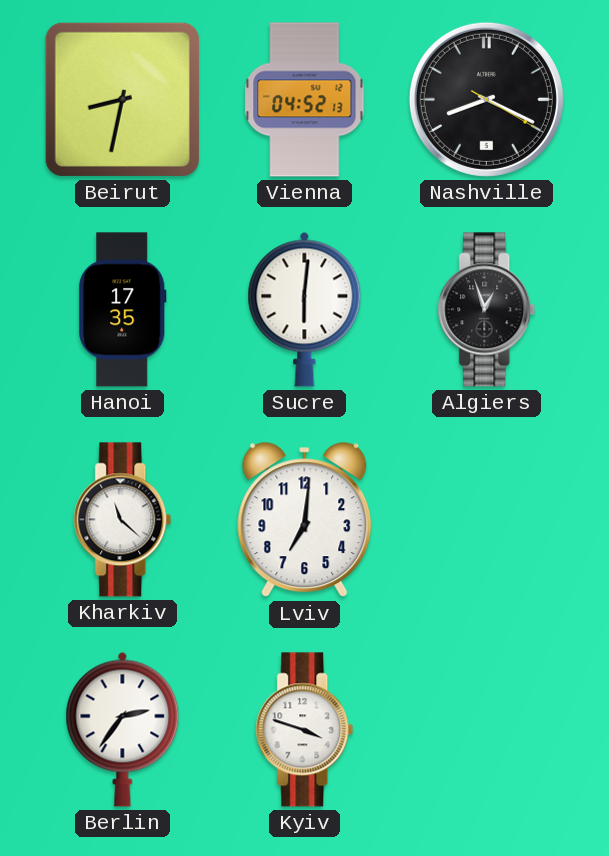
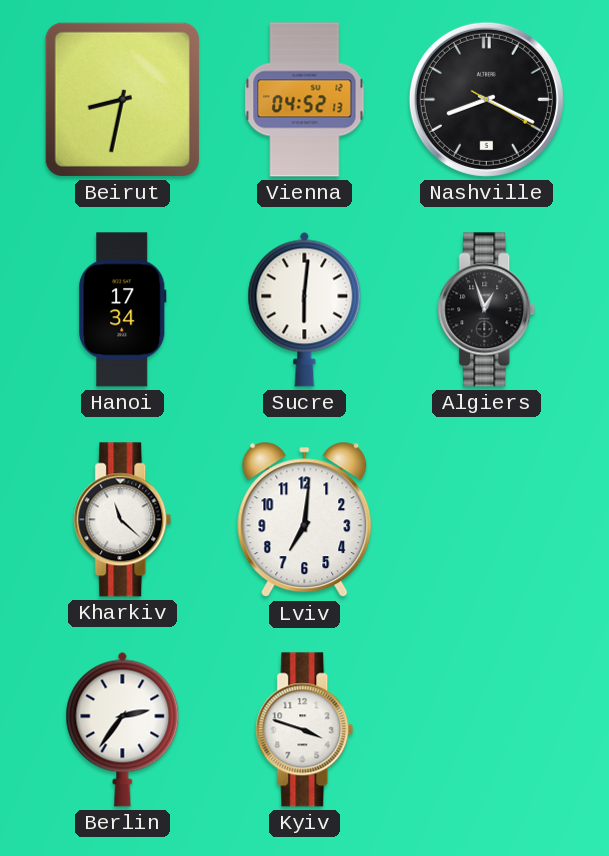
Hanoi: 17:35 -> 17:34 (123, 310)
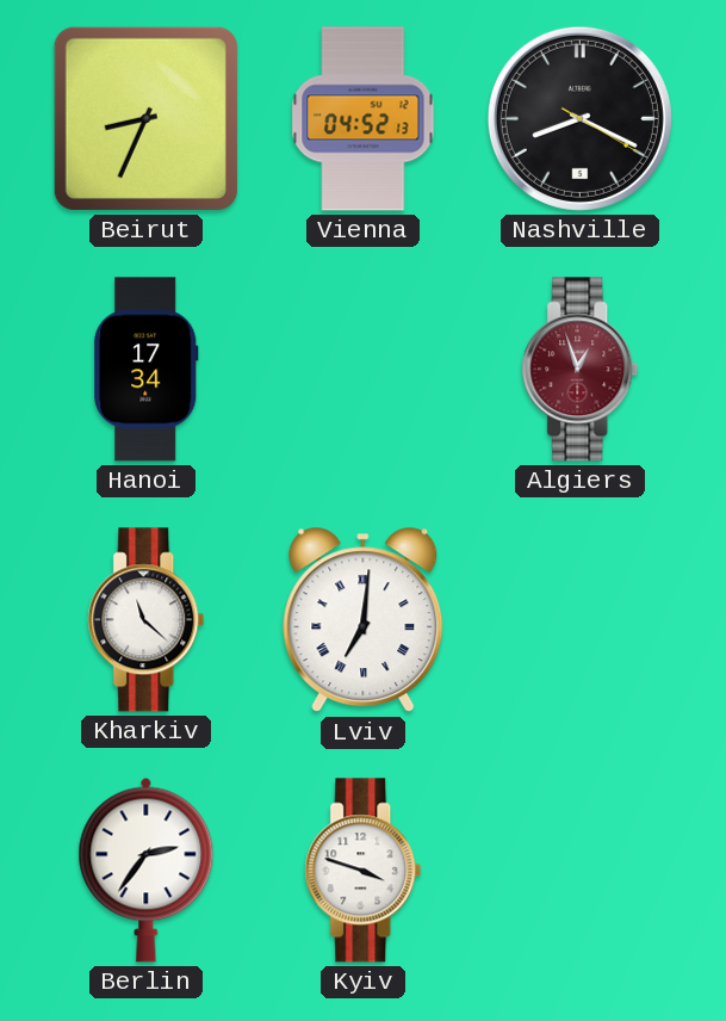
Beirut: 8:32 -> 8:34 (145, 118)
Sucre: 6:01 -> none (305, 309)
Algiers dial: black -> burgundy (581, 370)
Lviv numerals: Arabic -> Roman (364, 620)
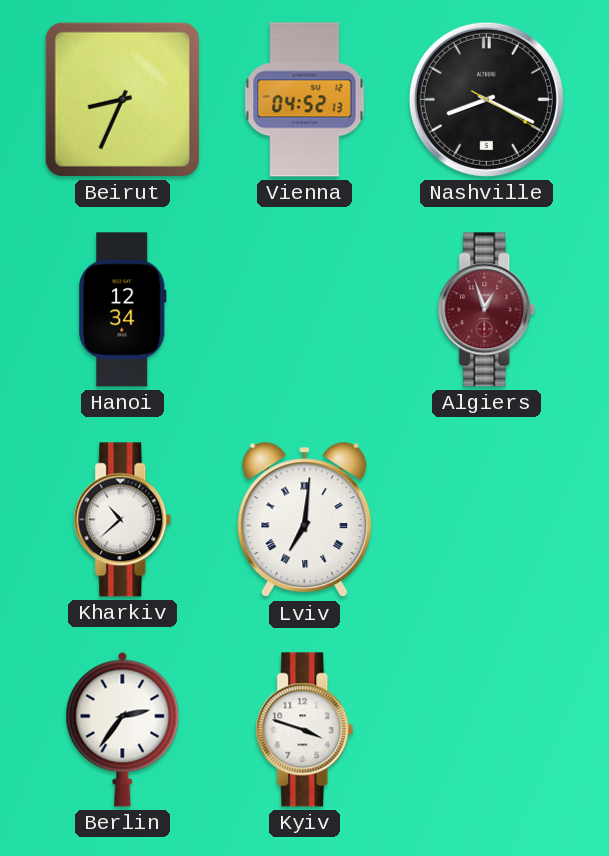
Hanoi: 17:34 -> 12:34 (123, 310)
Kharkiv: 11:22 -> 10:38 (123, 520)
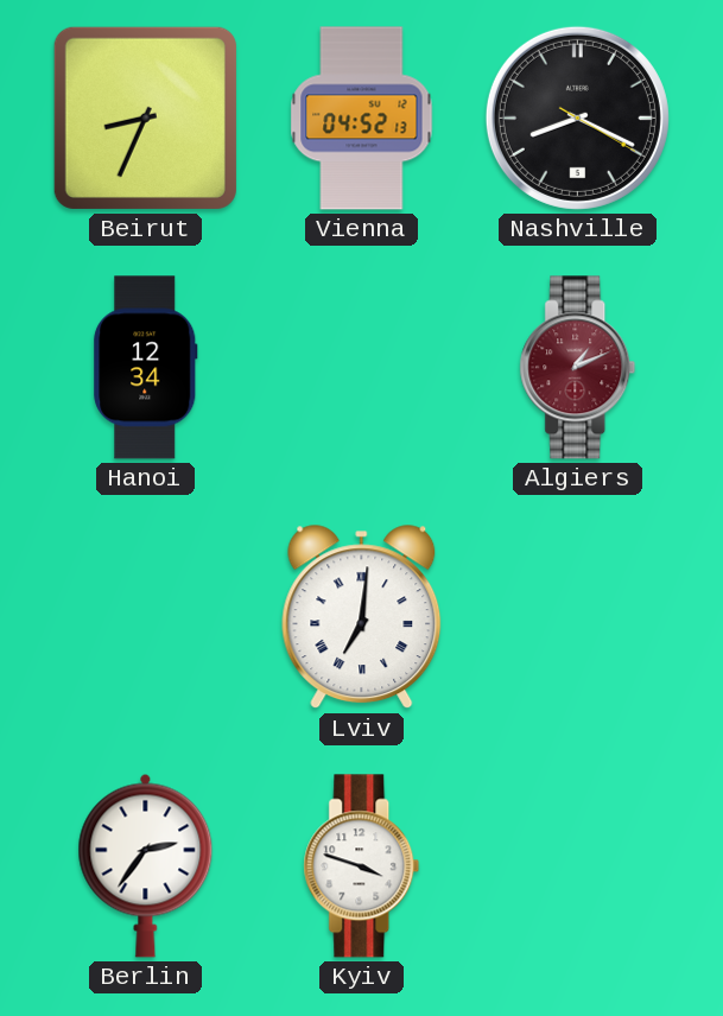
Algiers: 12:57 -> 1:11 (578, 368)
Kharkiv: 10:38 -> none (123, 520)
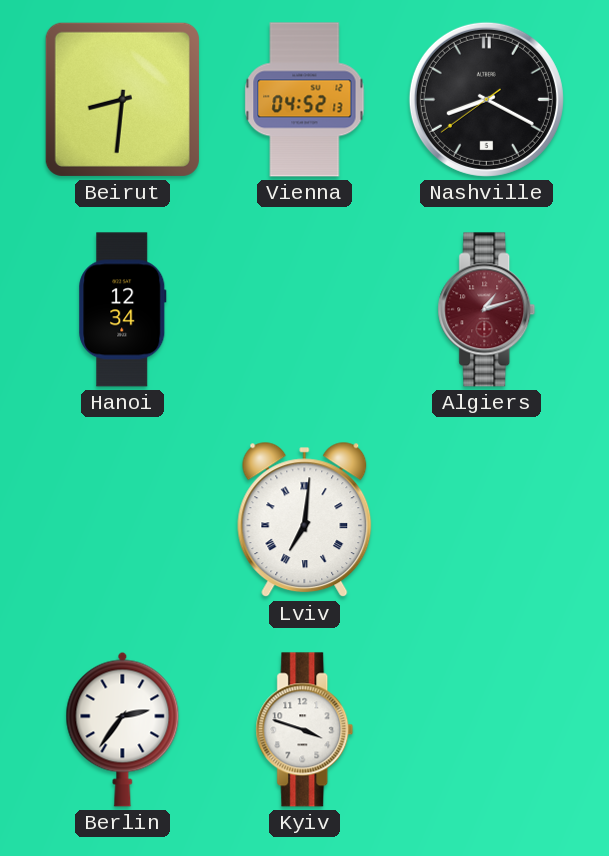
Beirut: 8:34 -> 8:31 (122, 99)
Nashville: 8:19:20 -> 8:19:39 (486, 99)
Algiers: 1:11 -> 1:12 (487, 310)
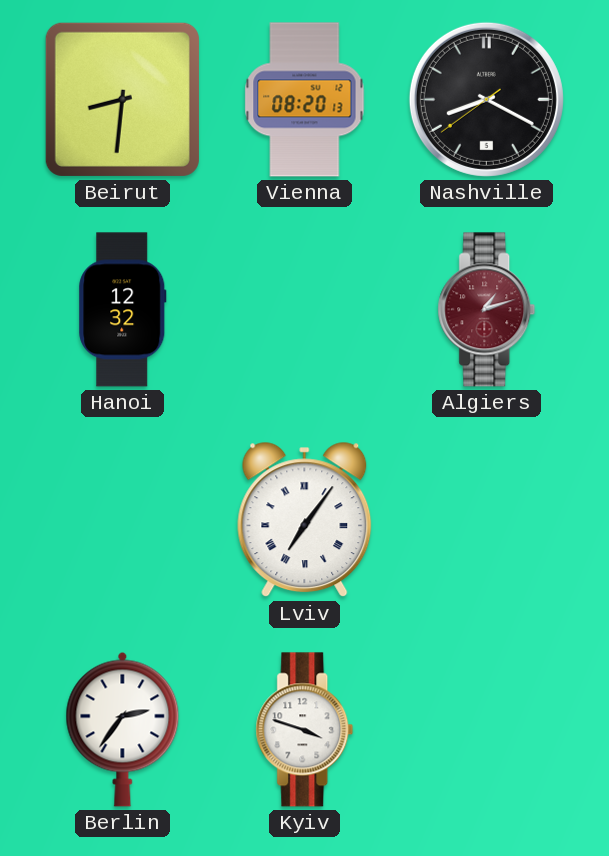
Vienna: 04:52 -> 08:20 (305, 100)
Hanoi: 12:34 -> 12:32 (123, 310)
Lviv: 7:01 -> 7:06 (305, 520)
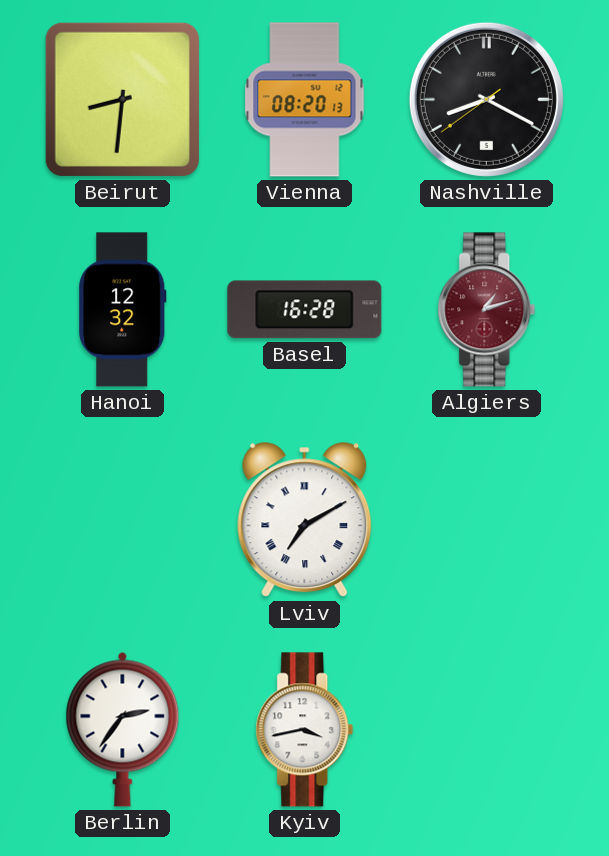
Basel: none -> 16:28 (305, 310)
Lviv: 7:06 -> 7:10 (305, 520)
Kyiv: 3:48 -> 3:43 (305, 730)
